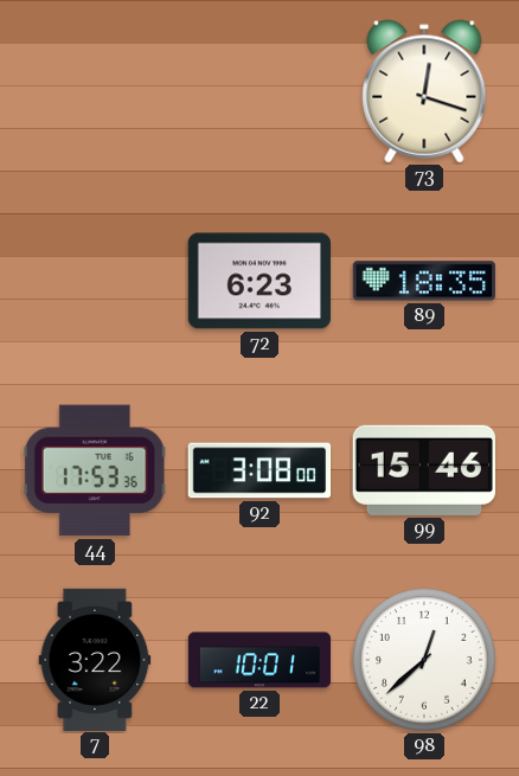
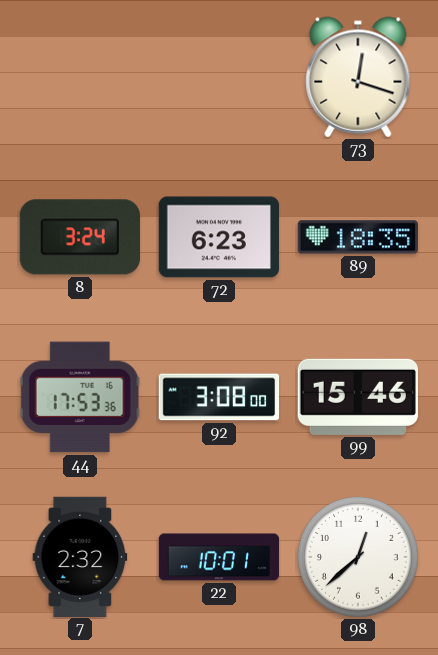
8: none -> 3:24 (80, 237)
7: 3:22 -> 2:32 (80, 556)
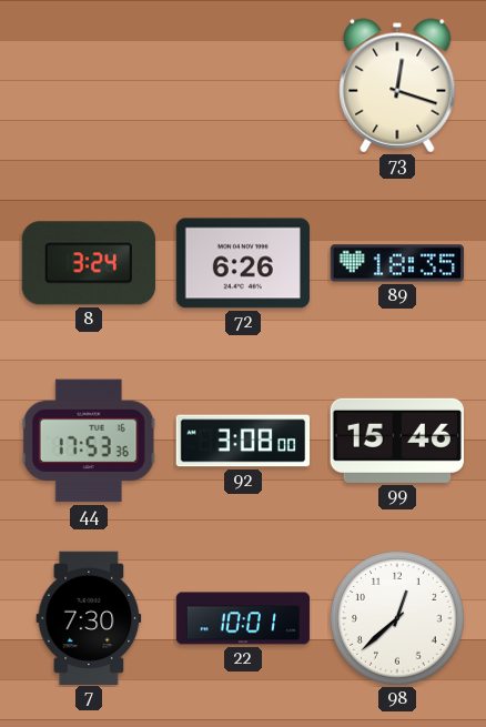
72: 6:23 -> 6:26 (242, 263)
7: 2:32 -> 7:30 (89, 617)
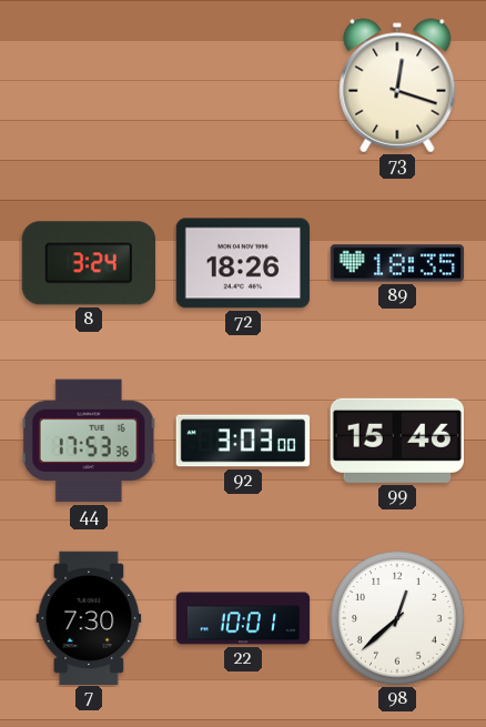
72: 6:26 -> 18:26 (242, 263)
92: 3:08 -> 3:03 (243, 441)
